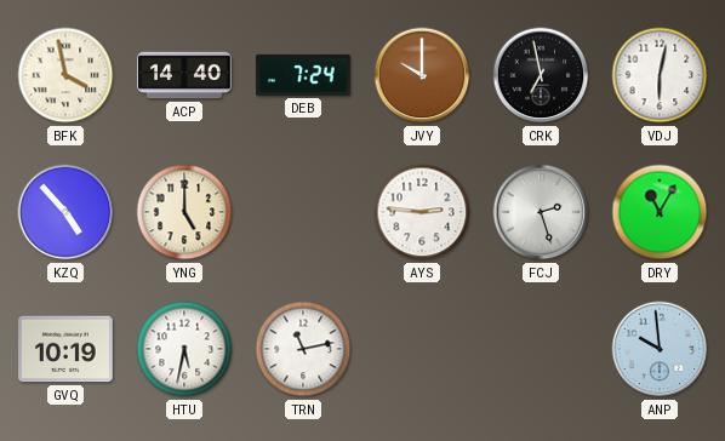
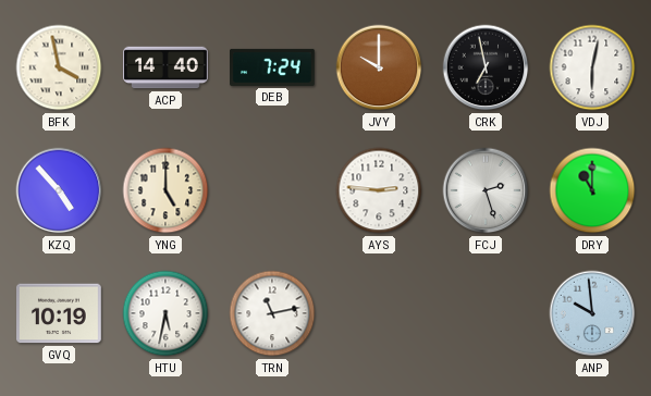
DRY: 11:05 -> 11:00 (592, 190)
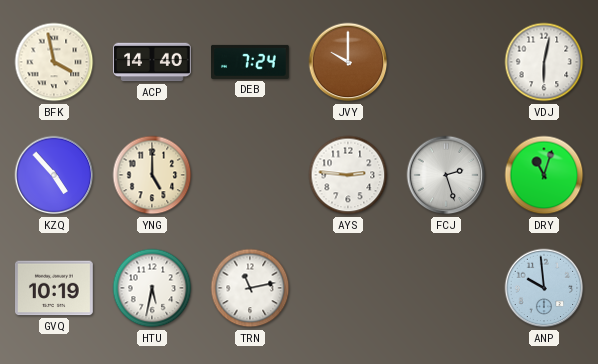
CRK: 6:58 -> none (486, 67)
DRY: 11:00 -> 11:03 (544, 175)
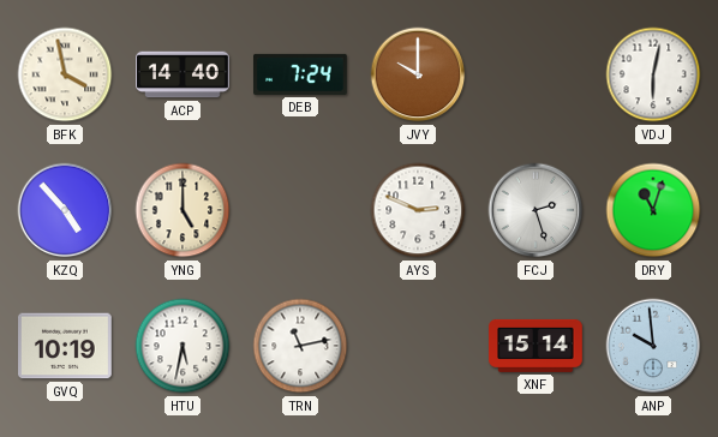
AYS: 2:46 -> 2:49 (418, 210)
XNF: none -> 15:14 (535, 346)
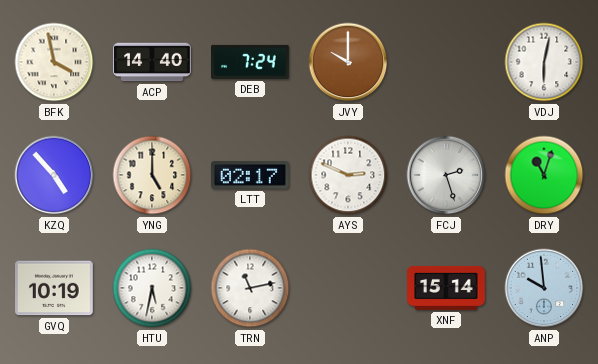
LTT: none -> 02:17 (251, 175)
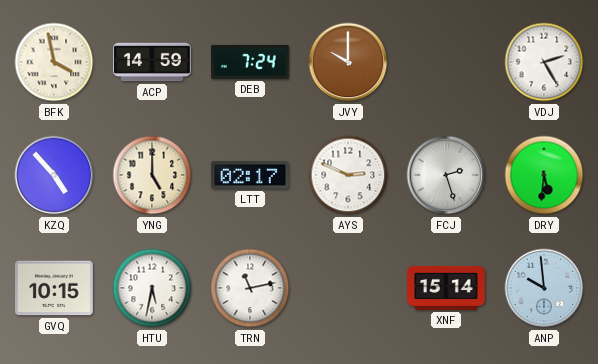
ACP: 14:40 -> 14:59 (152, 62)
VDJ: 6:02 -> 2:25 (544, 62)
DRY: 11:03 -> 5:31 (544, 175)
GVQ: 10:19 -> 10:15 (55, 288)
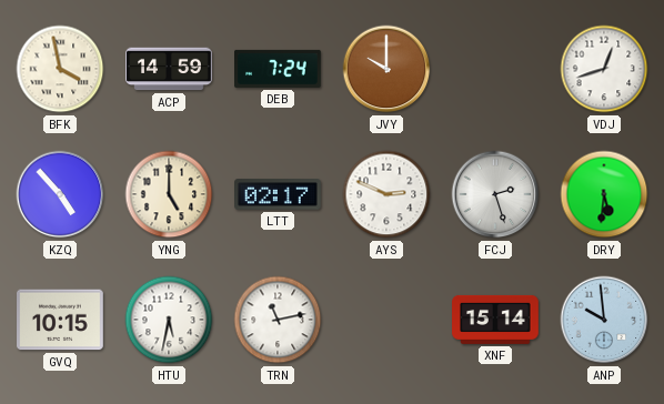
VDJ: 2:25 -> 12:42 (604, 69)
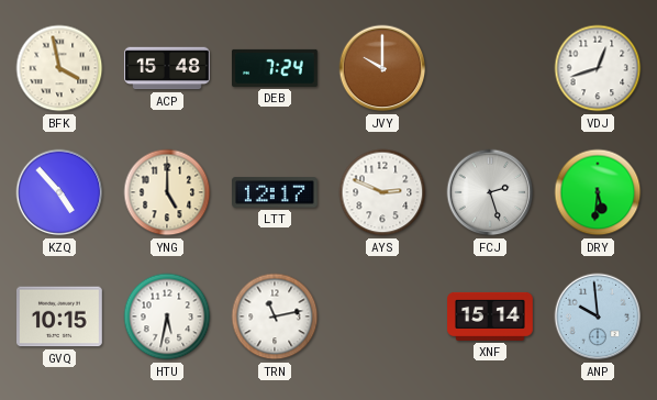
ACP: 14:59 -> 15:48 (167, 68)
LTT: 02:17 -> 12:17 (276, 192)
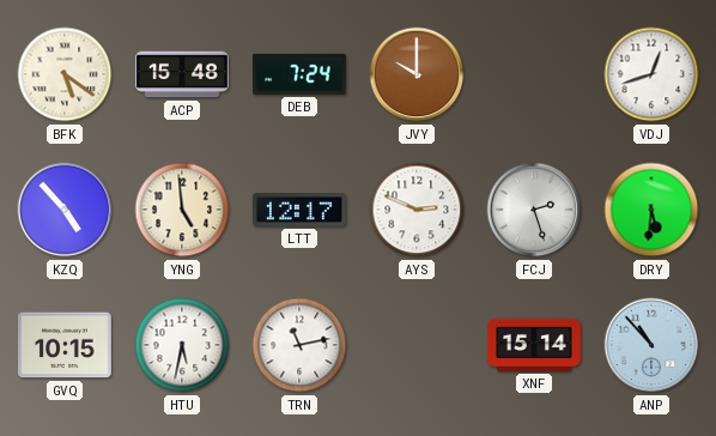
BFK: 3:58 -> 5:21 (65, 74)
YNG: 5:00 -> 4:59 (182, 210)
ANP: 9:59 -> 10:53 (651, 345)
